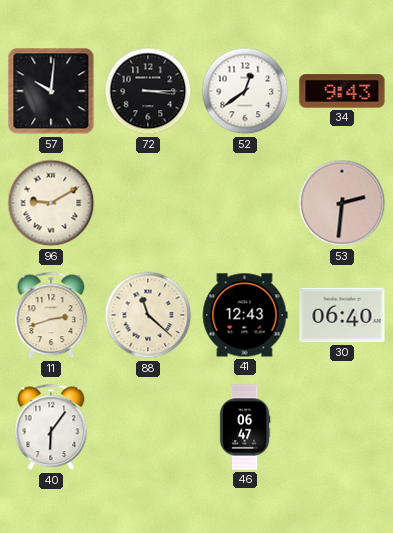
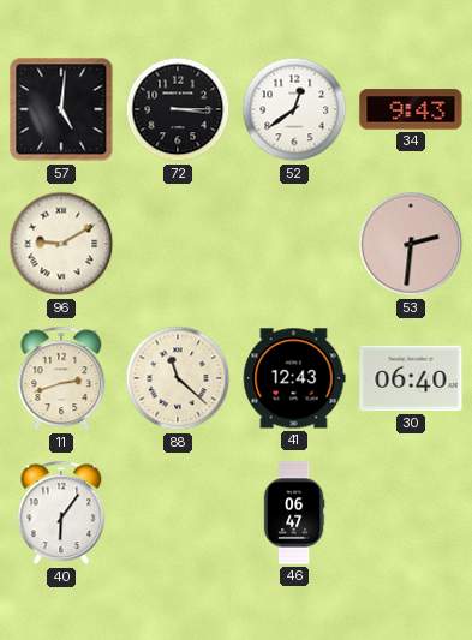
57: 10:01 -> 5:01 (61, 109)
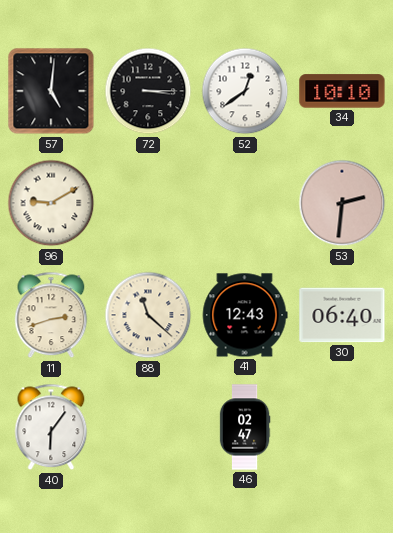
34: 9:43 -> 10:10 (342, 91)
46: 06:47 -> 02:47 (245, 427)
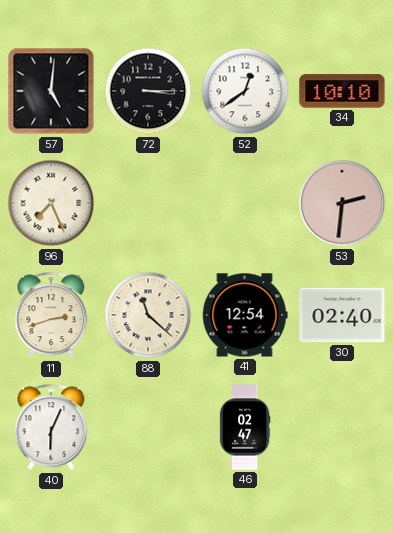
96: 9:10 -> 7:26 (51, 203)
41: 12:43 -> 12:54 (245, 315)
30: 06:40 -> 02:40 (342, 315)
40: 6:06 -> 6:04 (51, 427)
